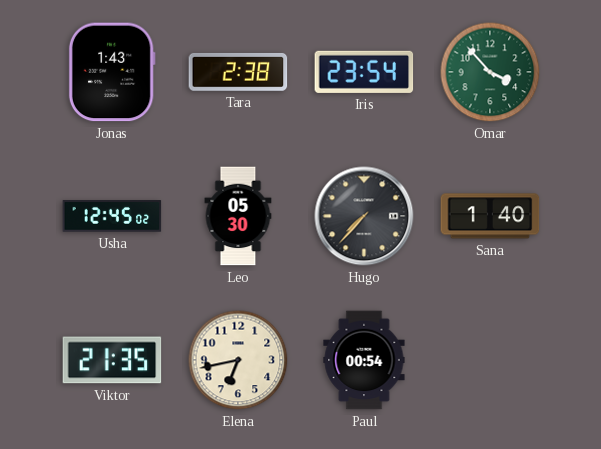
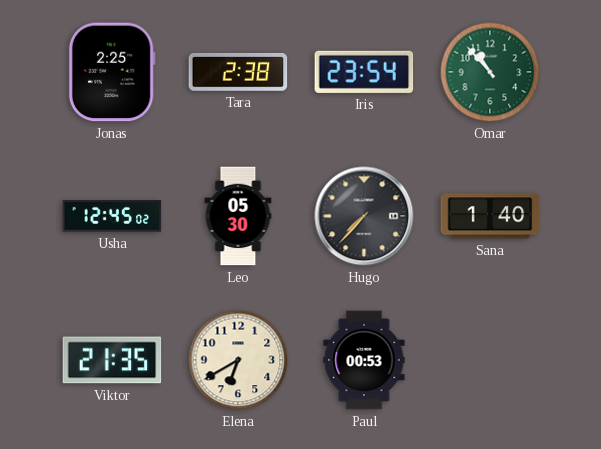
Jonas: 1:43 -> 2:25 (112, 72)
Omar: 3:53 -> 10:53 (490, 72)
Elena: 6:43 -> 6:40 (238, 360)
Paul: 00:54 -> 00:53 (364, 360)
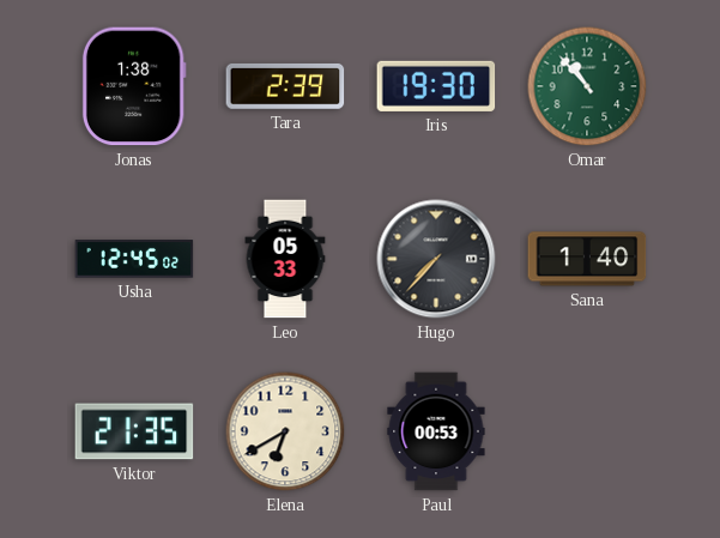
Jonas: 2:25 -> 1:38 (134, 86)
Tara: 2:38 -> 2:39 (285, 86)
Iris: 23:54 -> 19:30 (436, 86)
Leo: 05:30 -> 05:33 (285, 259)
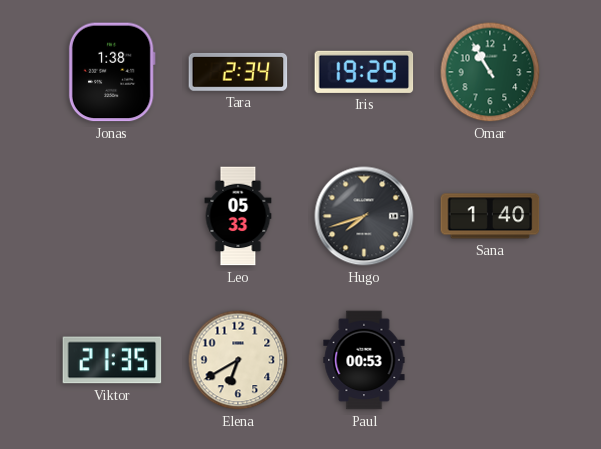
Tara: 2:39 -> 2:34 (238, 72)
Iris: 19:30 -> 19:29 (364, 72)
Omar: 10:53 -> 10:55 (490, 72)
Usha: 12:45 -> none (134, 259)
Hugo: 7:37 -> 7:42 (364, 216)
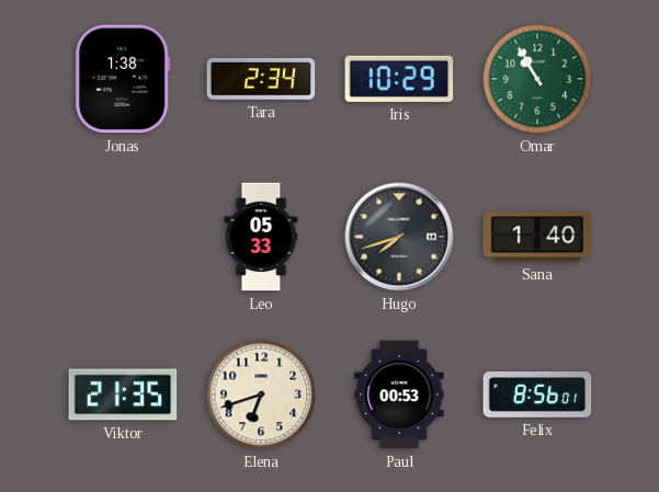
Iris: 19:29 -> 10:29 (399, 79)
Elena: 6:40 -> 6:42 (261, 394)
Felix: none -> 8:56 (537, 394)
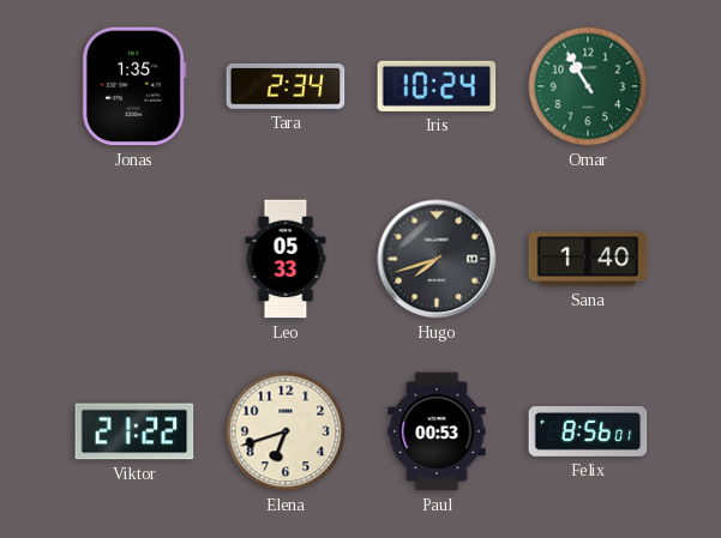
Jonas: 1:38 -> 1:35 (134, 86)
Iris: 10:29 -> 10:24 (437, 86)
Viktor: 21:35 -> 21:22 (134, 431)
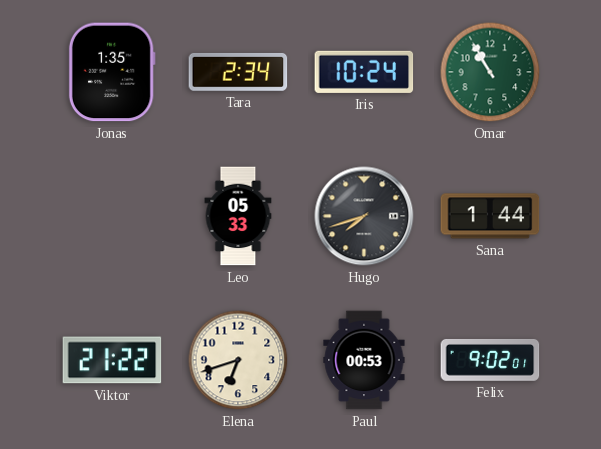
Sana: 1:40 -> 1:44 (490, 216)
Felix: 8:56 -> 9:02 (490, 360)
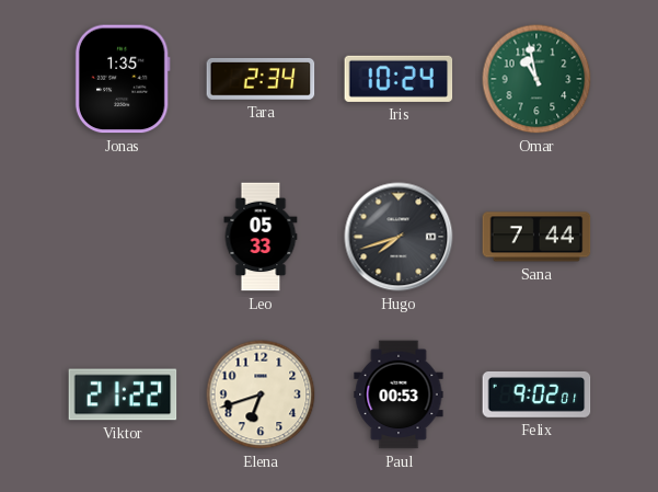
Omar: 10:55 -> 10:58 (536, 79)
Sana: 1:44 -> 7:44 (536, 237)
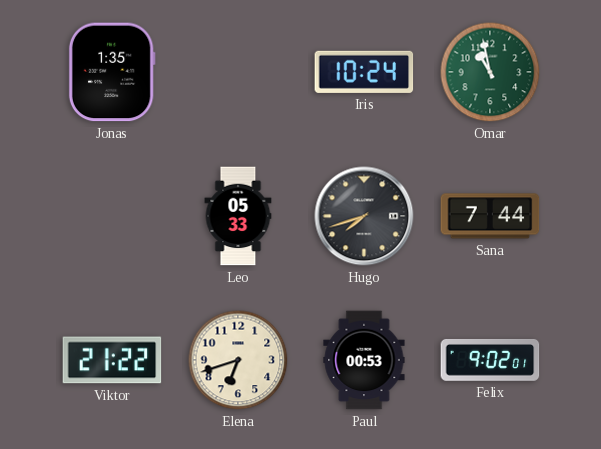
Tara: 2:34 -> none (261, 79)
